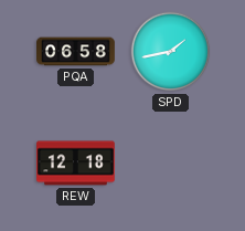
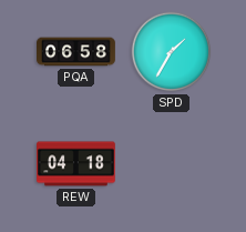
SPD: 1:43 -> 1:35 (172, 52)
REW: 12:18 -> 04:18 (76, 164)
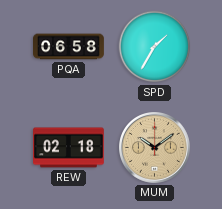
REW: 04:18 -> 02:18 (69, 148)
MUM: none -> 10:09 (155, 148)
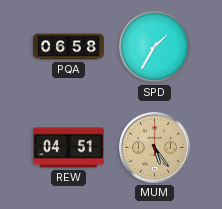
REW: 02:18 -> 04:51 (69, 148)
MUM: 10:09 -> 5:24 (155, 148)
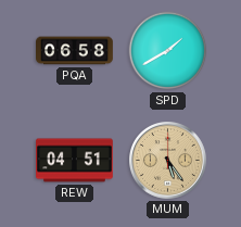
SPD: 1:35 -> 1:40 (168, 51)
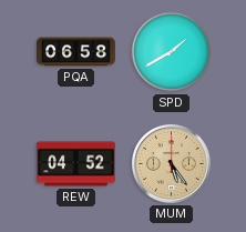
REW: 04:51 -> 04:52 (76, 164)
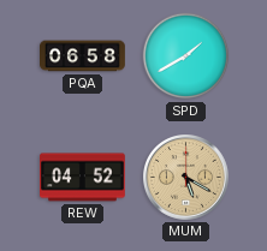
MUM: 5:24 -> 5:20 (186, 178)
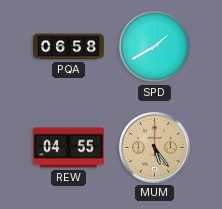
REW: 04:52 -> 04:55 (69, 148)
MUM: 5:20 -> 5:24 (155, 148)
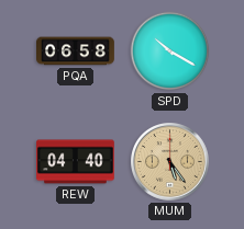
SPD: 1:40 -> 10:20 (170, 51)
REW: 04:55 -> 04:40 (76, 162)
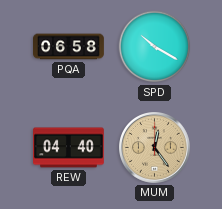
MUM: 5:24 -> 12:24 (155, 148)
